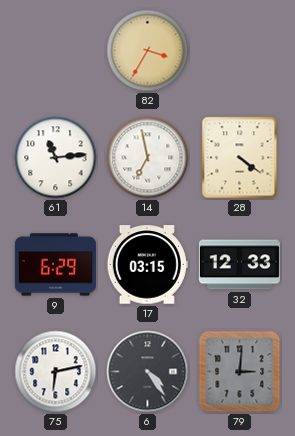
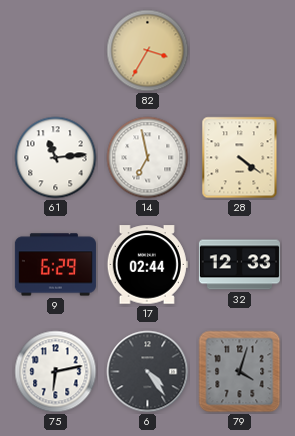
17: 03:15 -> 02:44 (147, 265)
79: 3:01 -> 4:03 (240, 372)
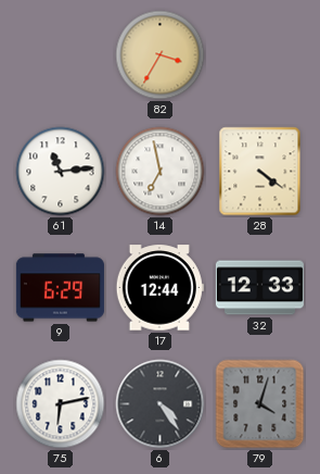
17: 02:44 -> 12:44 (159, 288)
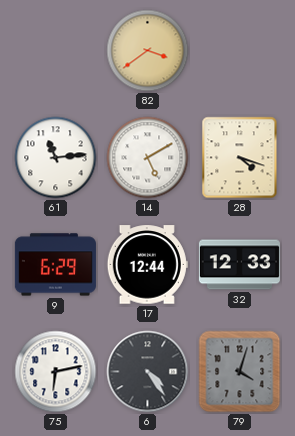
82: 3:35 -> 3:39 (148, 51)
14: 6:58 -> 5:10 (148, 158)
28: 4:21 -> 4:18 (240, 158)
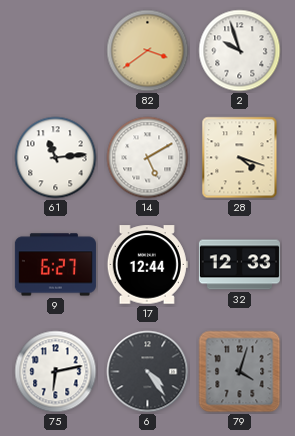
2: none -> 9:57 (240, 51)
9: 6:29 -> 6:27 (55, 265)
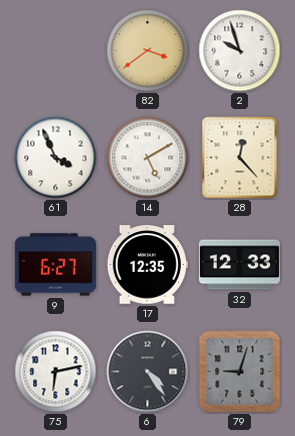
61: 11:14 -> 3:56 (56, 158)
28: 4:18 -> 12:23 (240, 158)
17: 12:44 -> 12:35 (147, 265)
79: 4:03 -> 9:03 (240, 372)
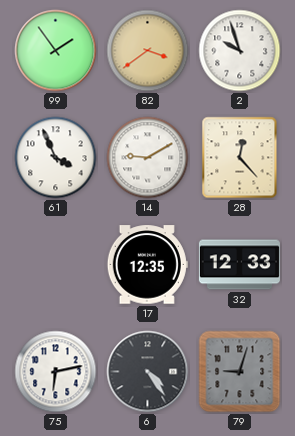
99: none -> 1:54 (56, 51)
14: 5:10 -> 9:10 (148, 158)
9: 6:27 -> none (55, 265)
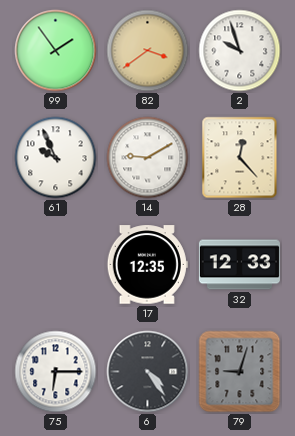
61: 3:56 -> 9:56 (56, 158)
75: 6:13 -> 6:15 (56, 372)
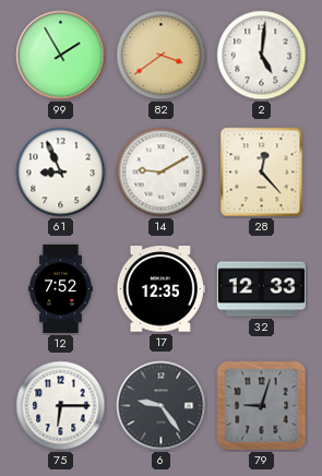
99: 1:54 -> 1:55 (61, 56)
2: 9:57 -> 5:01 (262, 56)
61: 9:56 -> 8:56 (61, 172)
12: none -> 7:52 (61, 288)
6: 4:24 -> 9:24 (162, 406)
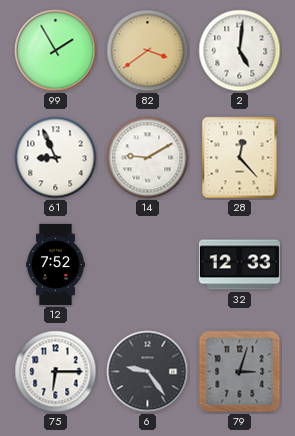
17: 12:35 -> none (160, 289)
79: 9:03 -> 3:03 (240, 372)
